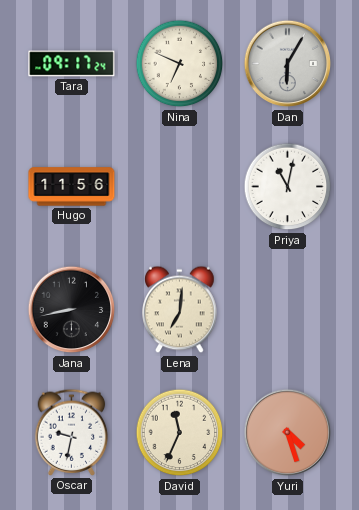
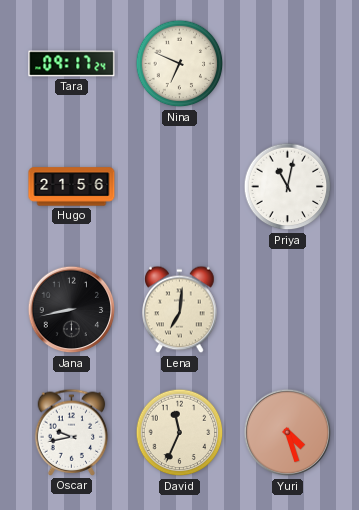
Dan: 6:05 -> none (288, 64)
Hugo: 11:56 -> 21:56 (72, 187)
Oscar: 9:32 -> 9:43 (72, 432)
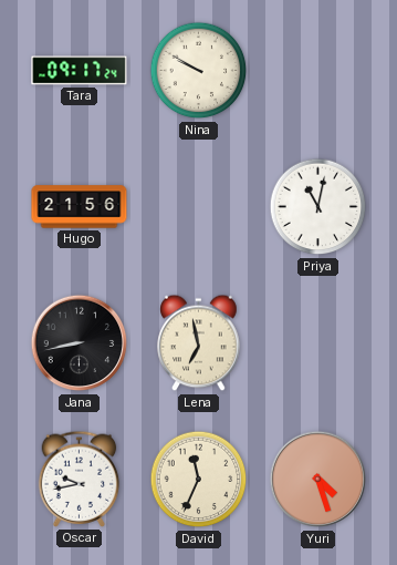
Nina: 6:49 -> 9:50 (199, 71)
Lena: 7:01 -> 6:58 (199, 343)
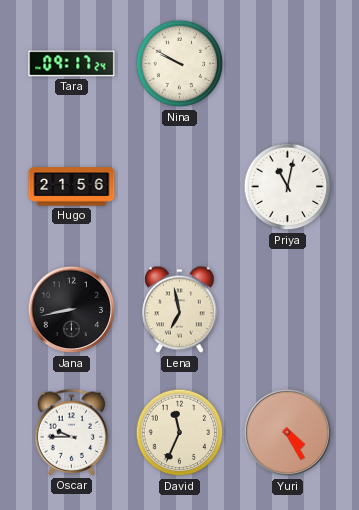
Oscar: 9:43 -> 9:45 (72, 432)
Yuri: 4:27 -> 4:25 (288, 433)
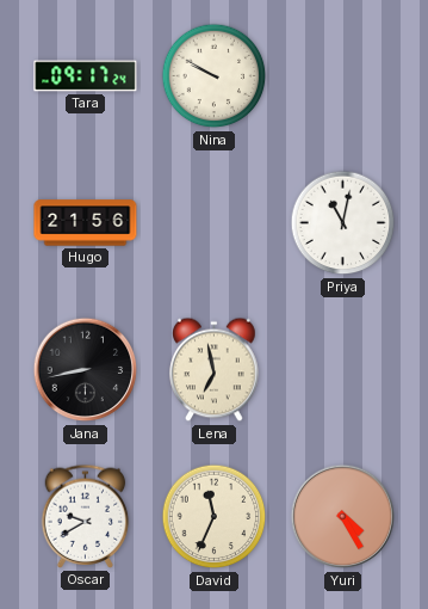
Oscar: 9:45 -> 9:40 (86, 516)
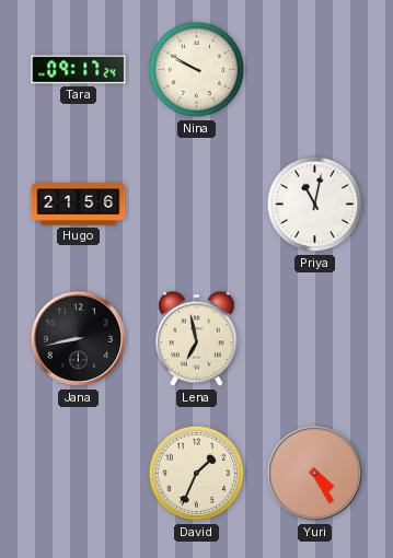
Oscar: 9:40 -> none (86, 516)
David: 11:34 -> 1:34 (197, 474)
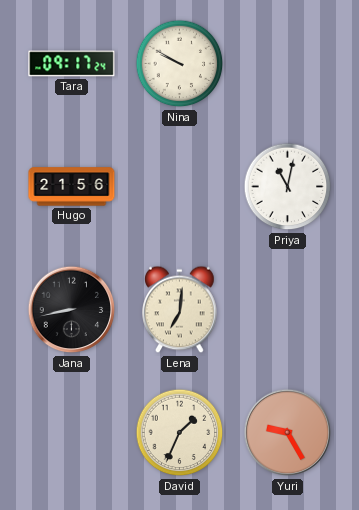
Lena: 6:58 -> 7:01 (180, 310)
Yuri: 4:25 -> 9:25 (288, 433)
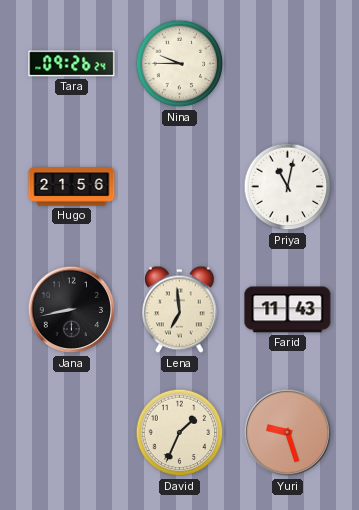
Tara: 09:17 -> 09:26 (72, 64)
Nina: 9:50 -> 9:45 (180, 64)
Lena: 7:01 -> 6:59 (180, 310)
Farid: none -> 11:43 (288, 310)
Yuri: 9:25 -> 9:27 (288, 433)
